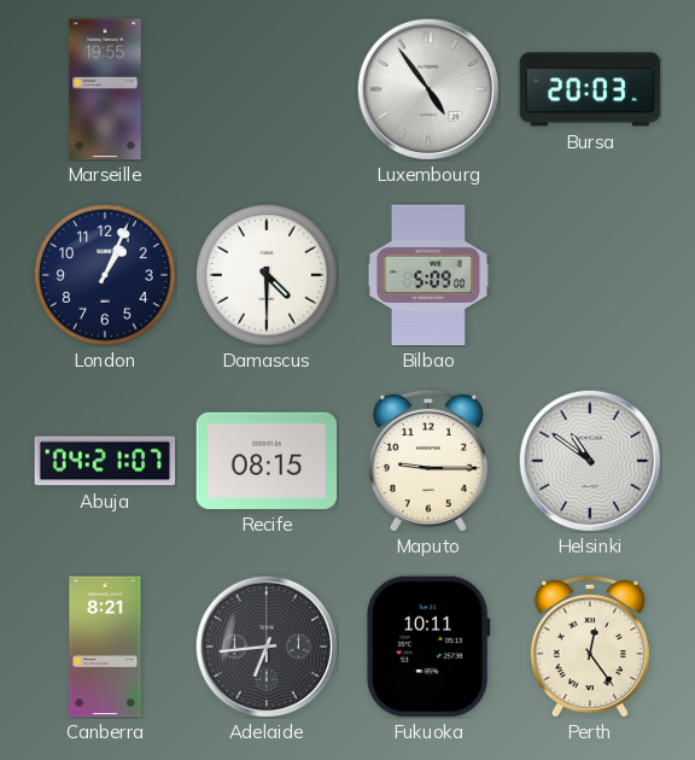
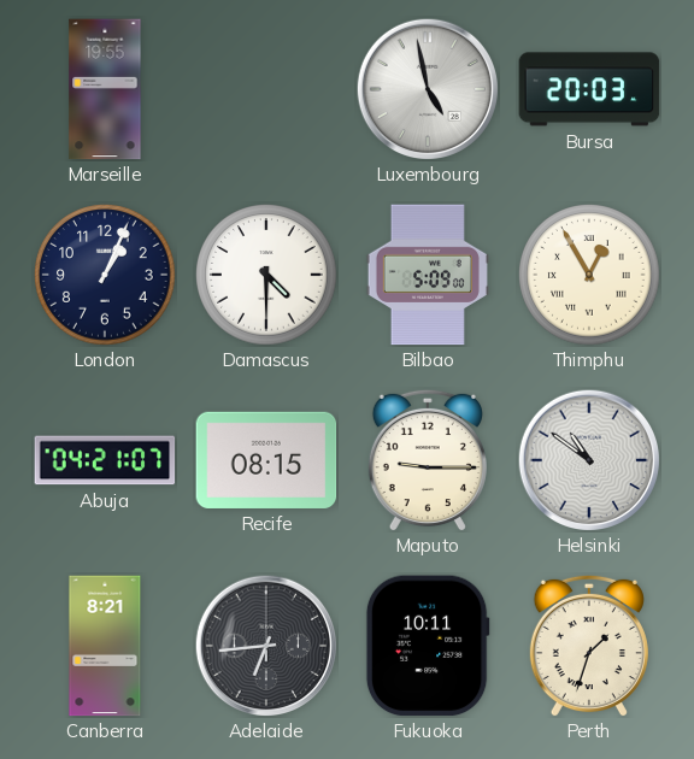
Luxembourg: 4:54 -> 4:58 (427, 88)
Thimphu: none -> 12:55 (589, 275)
Perth: 12:24 -> 1:33 (589, 646)
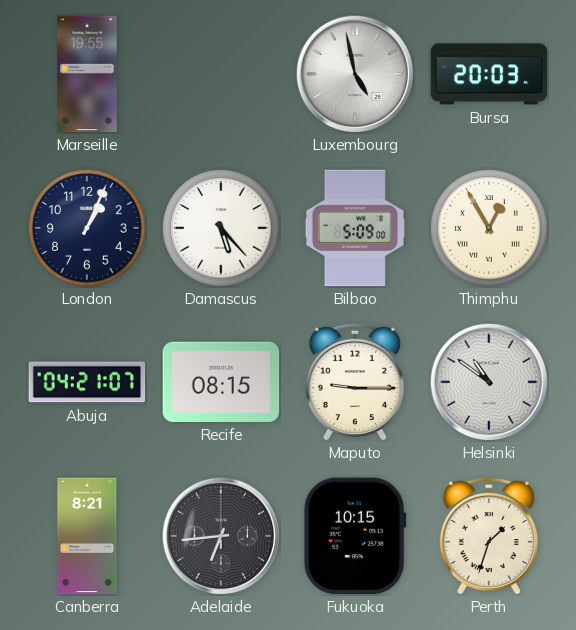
Damascus: 4:30 -> 5:23 (221, 228)
Fukuoka: 10:11 -> 10:15 (355, 536)
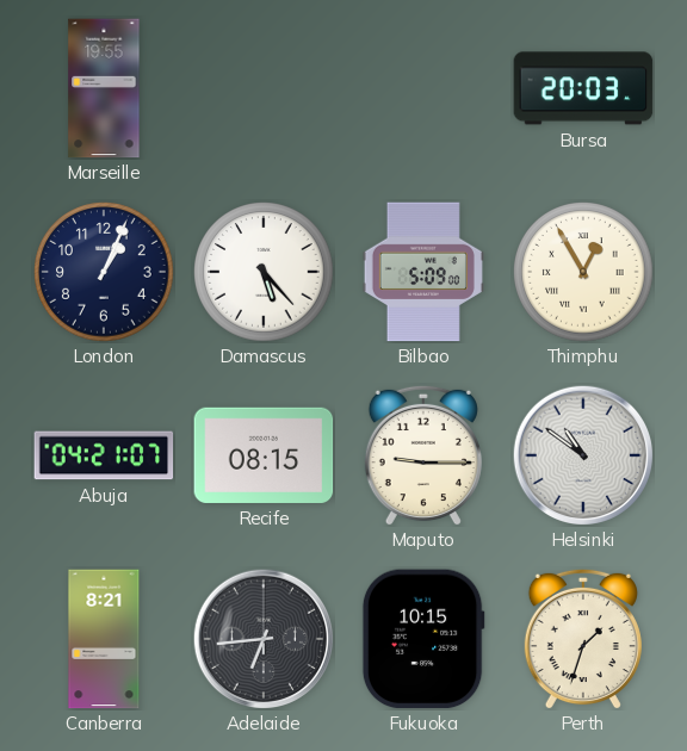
Luxembourg: 4:58 -> none (354, 73)
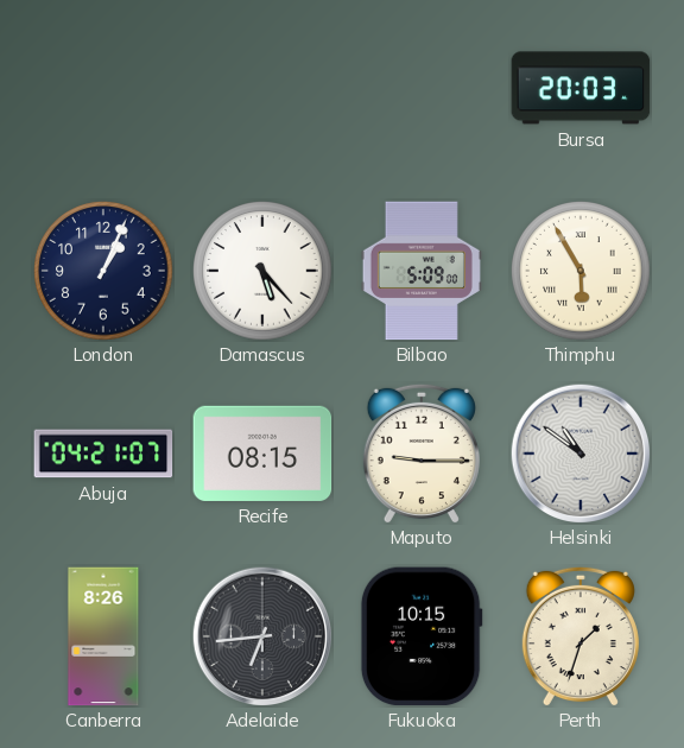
Marseille: 19:55 -> none (104, 88)
Thimphu: 12:55 -> 5:55 (581, 271)
Canberra: 8:21 -> 8:26 (103, 636)
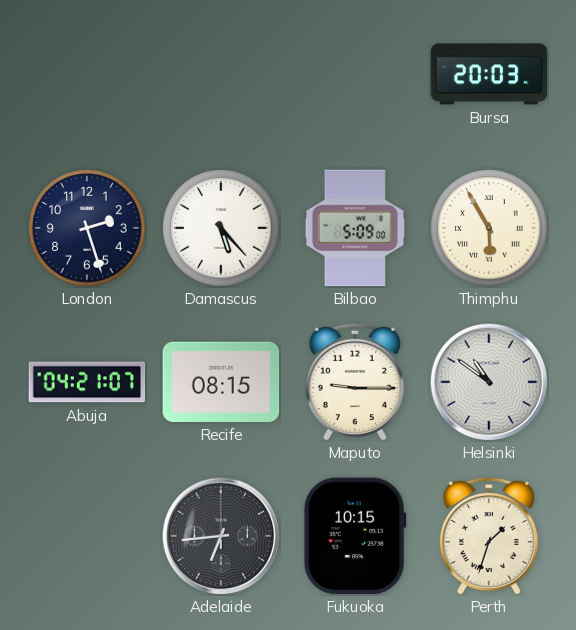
London: 1:04 -> 2:27 (87, 228)
Canberra: 8:26 -> none (103, 636)
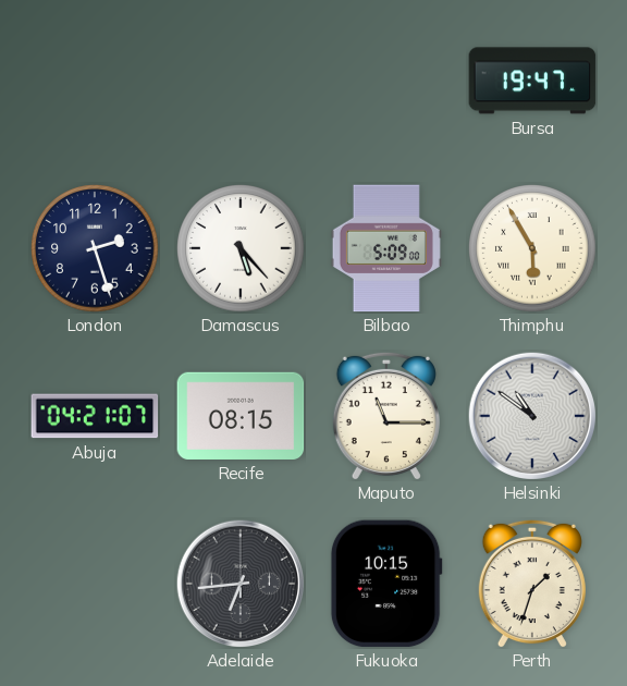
Bursa: 20:03 -> 19:47 (532, 81)
Maputo: 9:15 -> 11:15 (386, 416)
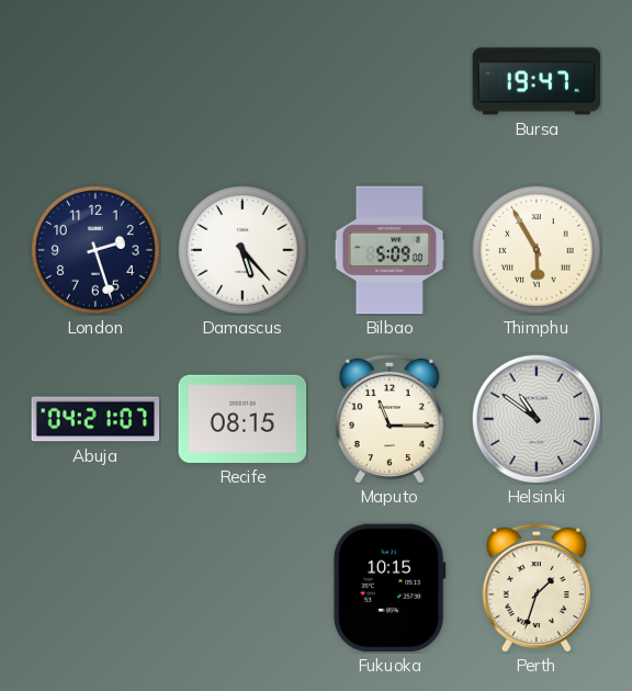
Adelaide: 6:44 -> none (239, 583)
